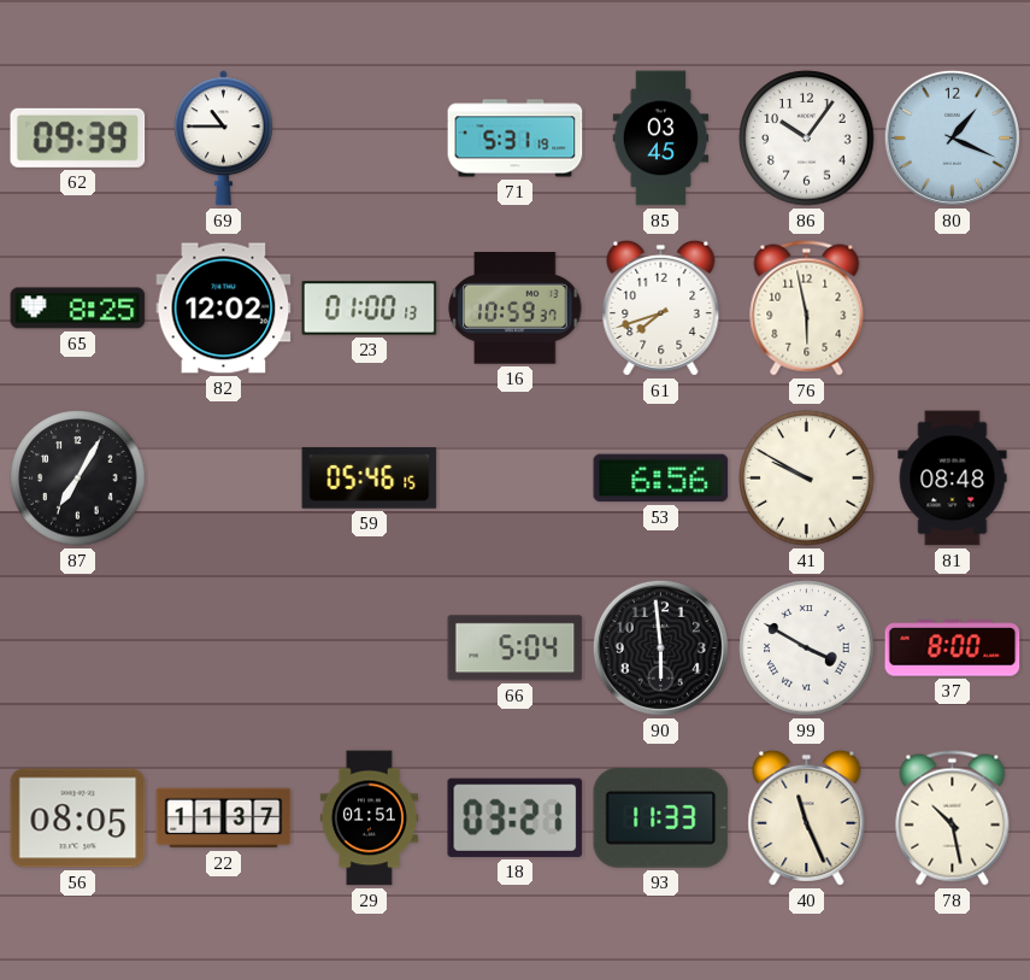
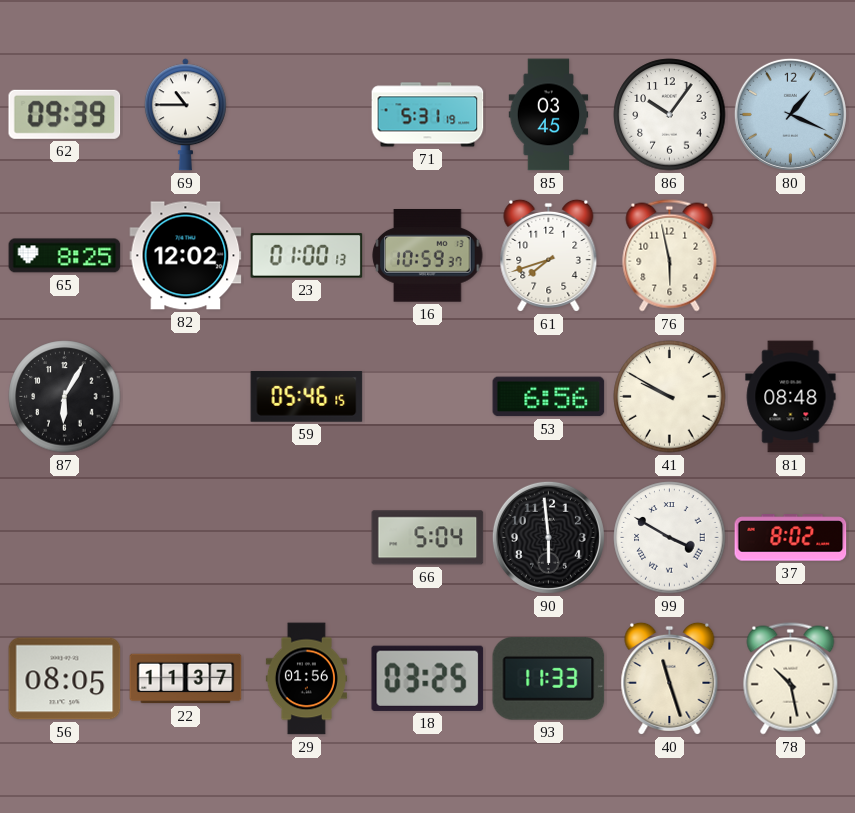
87: 7:05 -> 6:05 (65, 397)
37: 8:00 -> 8:02 (791, 538)
29: 01:51 -> 01:56 (306, 679)
18: 03:21 -> 03:25 (428, 678)
40: 11:26 -> 11:27 (670, 678)
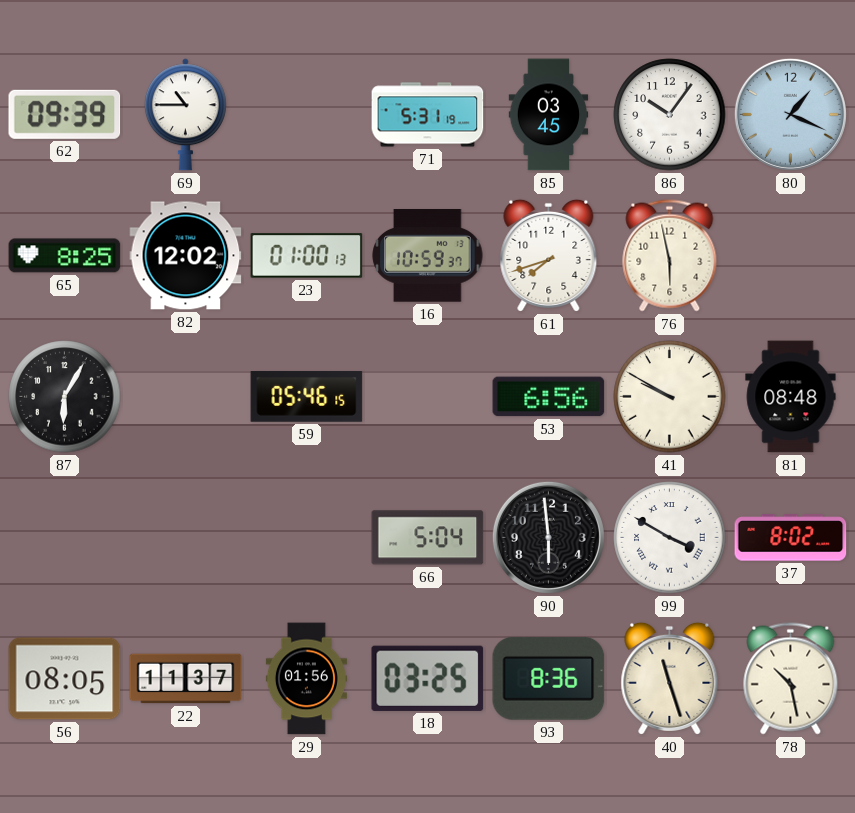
93: 11:33 -> 8:36 (549, 678)
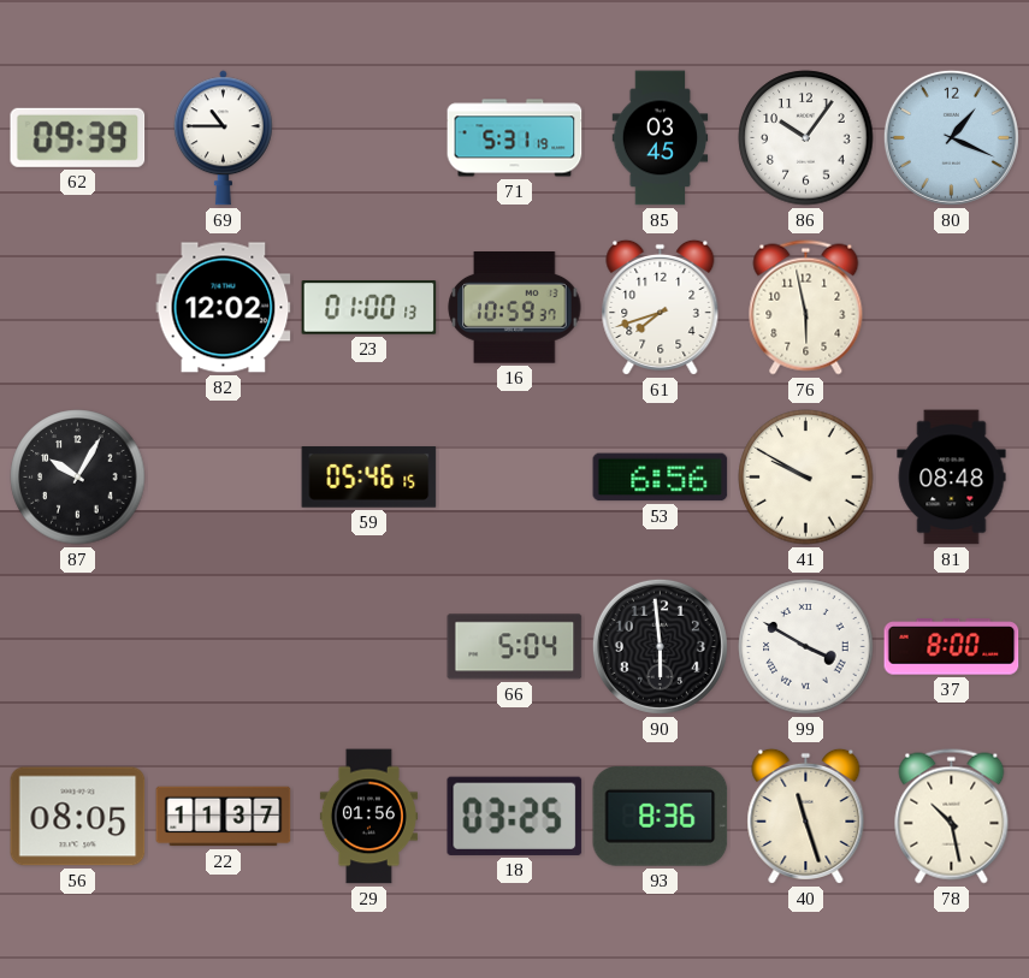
65: 8:25 -> none (65, 256)
87: 6:05 -> 10:05 (78, 478)
37: 8:02 -> 8:00 (952, 647)
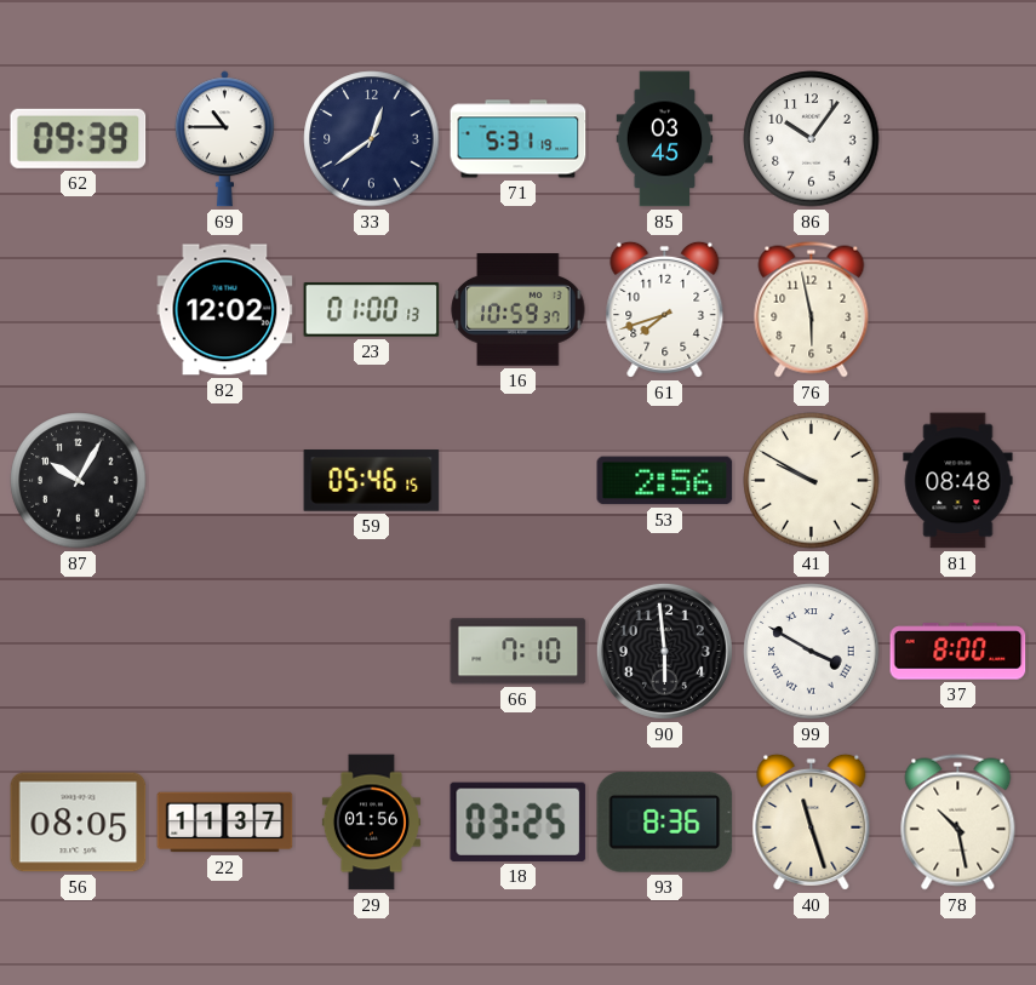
33: none -> 12:39 (372, 139)
80: 1:19 -> none (951, 137)
53: 6:56 -> 2:56 (665, 481)
66: 5:04 -> 7:10 (519, 652)
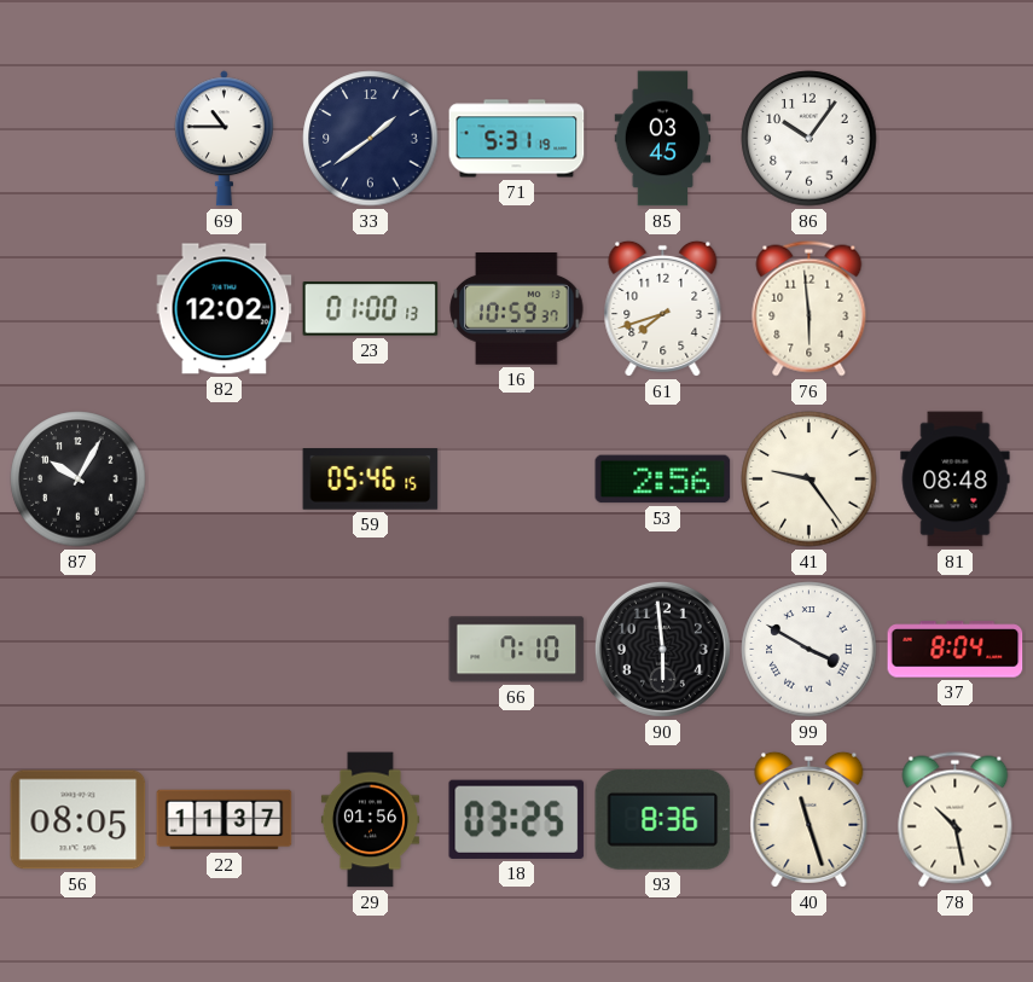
62: 09:39 -> none (79, 138)
33: 12:39 -> 1:39 (371, 139)
76: 5:58 -> 5:59 (809, 309)
41: 9:50 -> 9:24 (809, 480)
37: 8:00 -> 8:04 (956, 650)
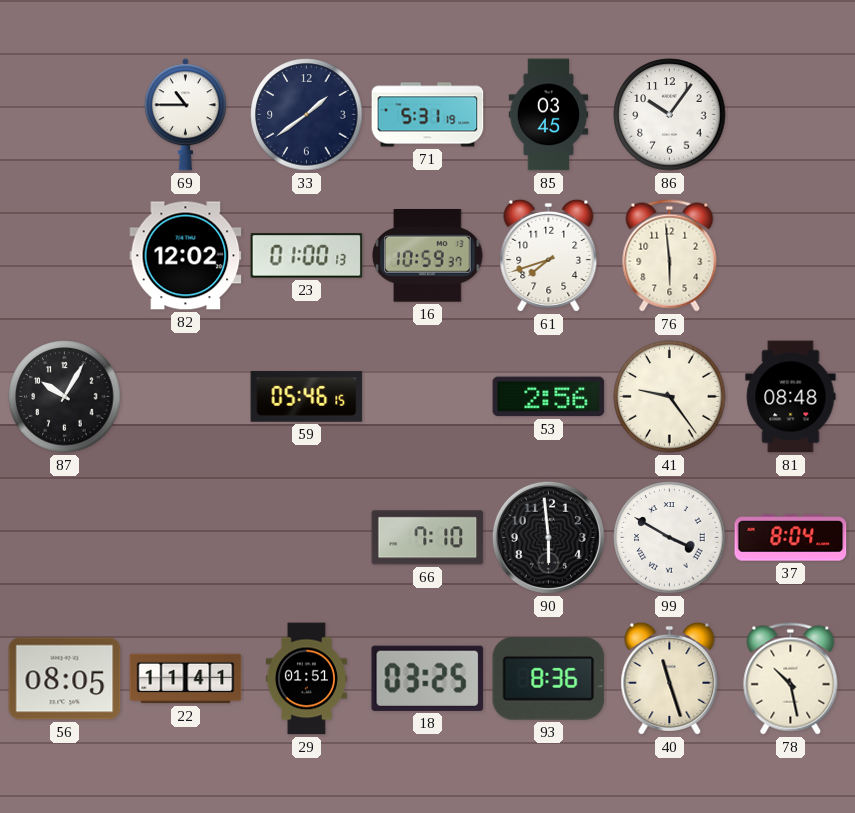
22: 11:37 -> 11:41 (186, 679)
29: 01:56 -> 01:51 (306, 679)
